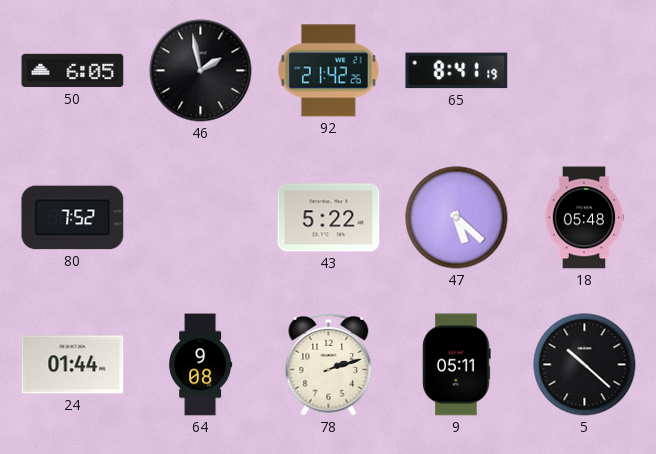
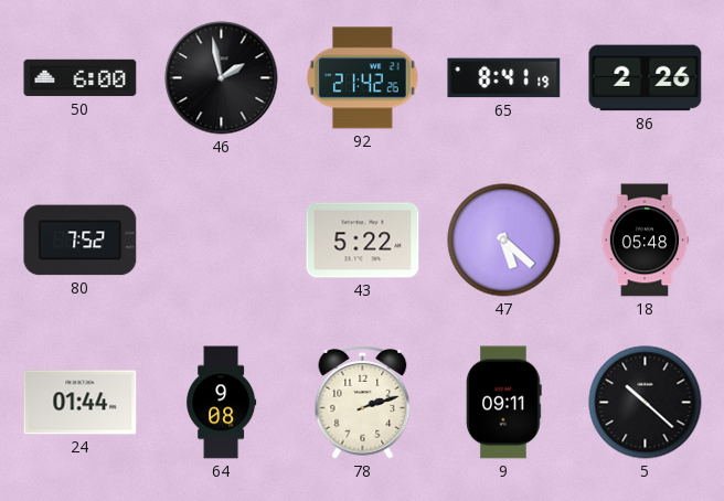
50: 6:05 -> 6:00 (81, 78)
86: none -> 2:26 (646, 78)
9: 05:11 -> 09:11 (504, 403)
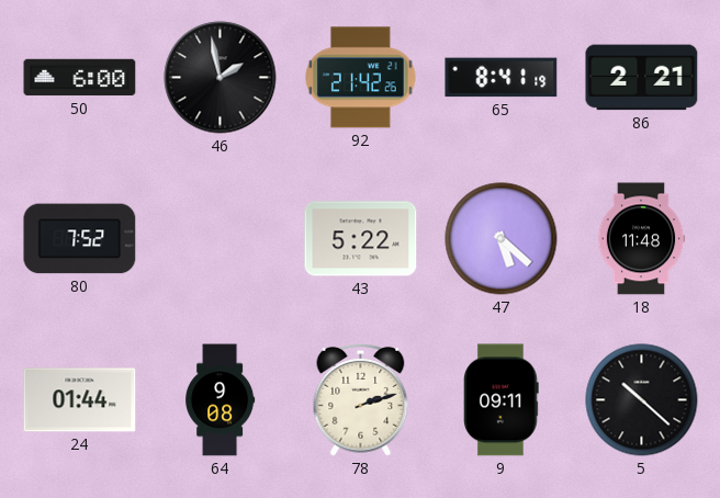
86: 2:26 -> 2:21 (642, 78)
18: 05:48 -> 11:48 (641, 239)
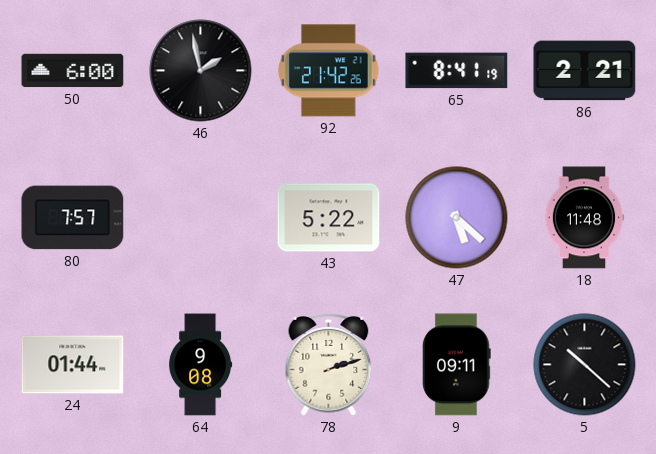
80: 7:52 -> 7:57 (73, 218)
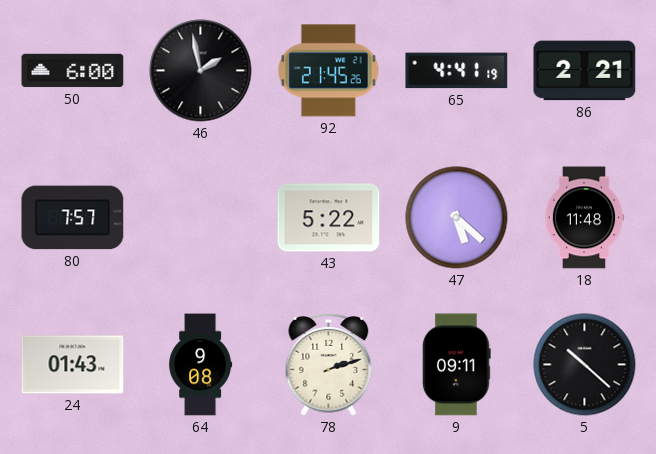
92: 21:42 -> 21:45 (329, 71)
65: 8:41 -> 4:41 (457, 71)
24: 01:44 -> 01:43 (73, 365)
